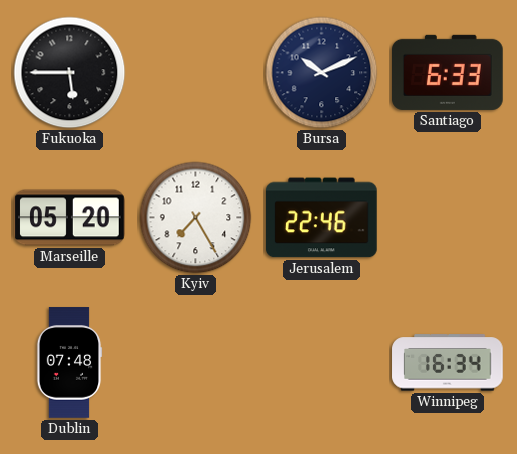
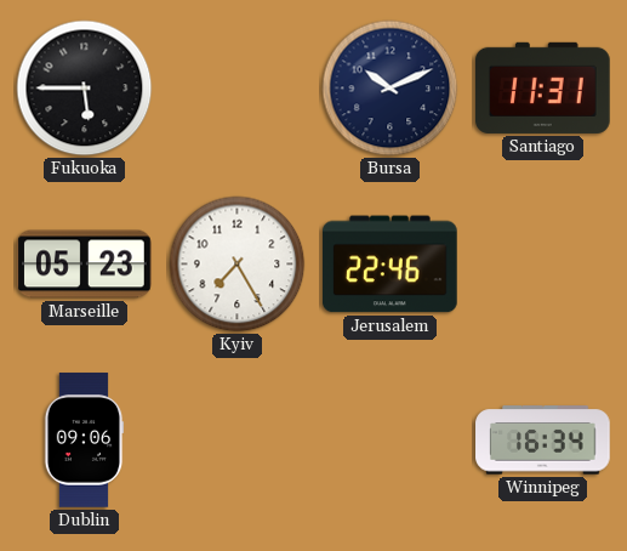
Santiago: 6:33 -> 11:31 (543, 87)
Marseille: 05:20 -> 05:23 (85, 265)
Dublin: 07:48 -> 09:06 (84, 441)
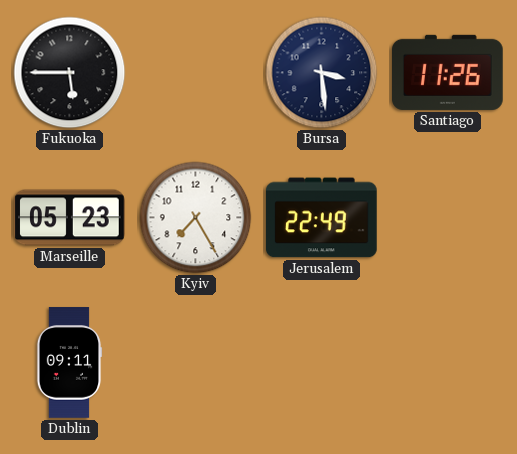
Bursa: 10:11 -> 3:29 (322, 73)
Santiago: 11:31 -> 11:26 (448, 72)
Jerusalem: 22:46 -> 22:49 (322, 218)
Dublin: 09:06 -> 09:11 (69, 363)
Winnipeg: 16:34 -> none (543, 441)
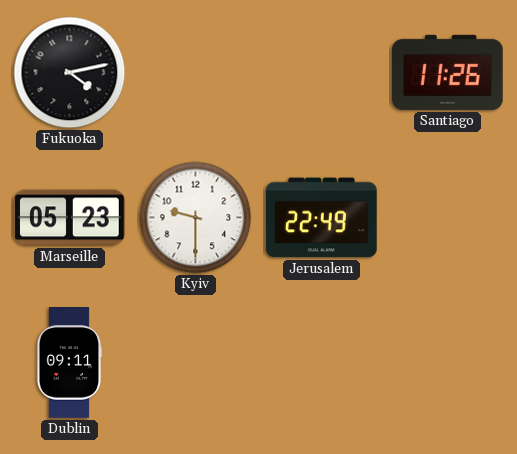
Fukuoka: 5:45 -> 4:13 (70, 73)
Bursa: 3:29 -> none (322, 73)
Kyiv: 7:25 -> 9:30 (196, 218)
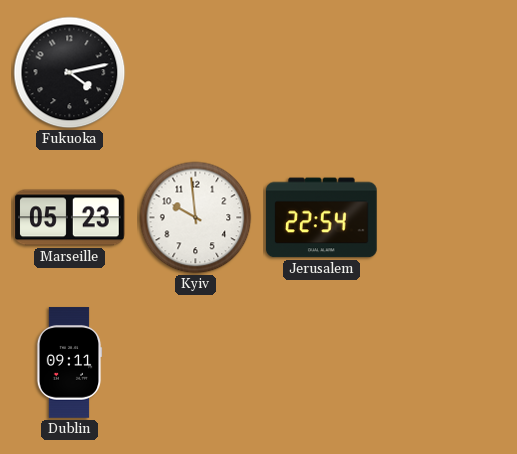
Santiago: 11:26 -> none (448, 72)
Kyiv: 9:30 -> 9:59 (196, 218)
Jerusalem: 22:49 -> 22:54 (322, 218)
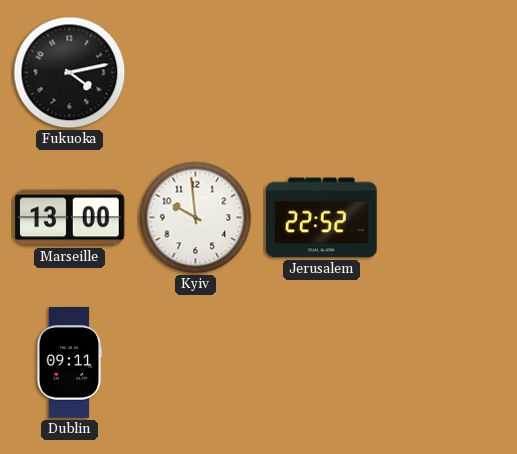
Marseille: 05:23 -> 13:00 (70, 218)
Jerusalem: 22:54 -> 22:52 (322, 218)
